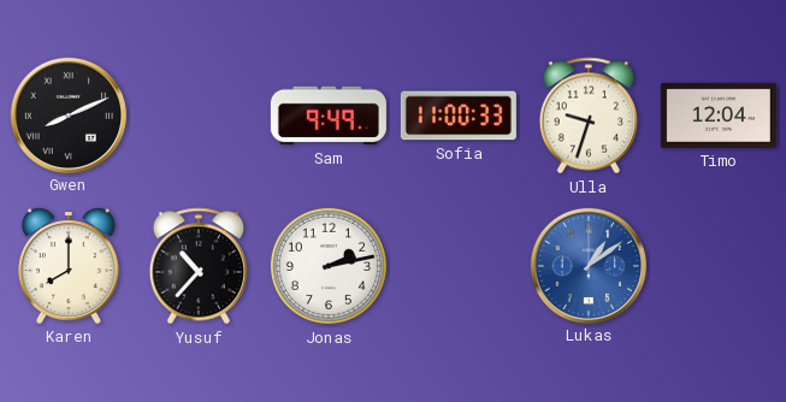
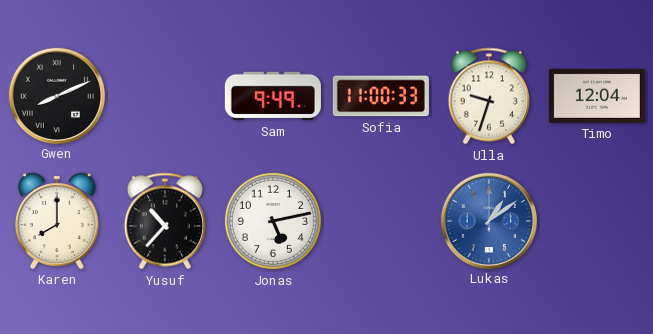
Jonas: 2:13 -> 5:13 (273, 221)
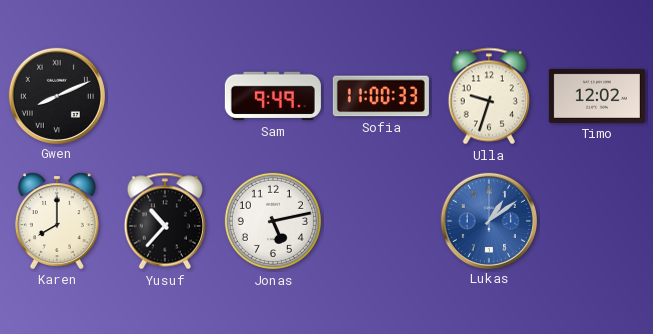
Timo: 12:04 -> 12:02 (597, 96)
